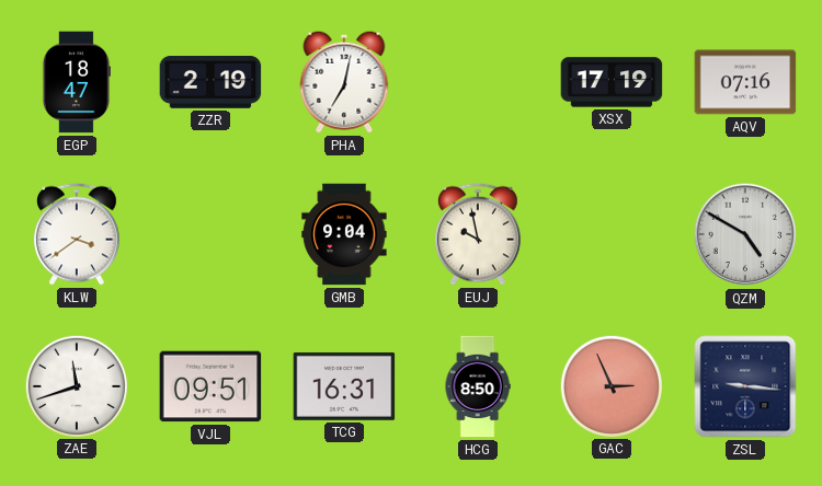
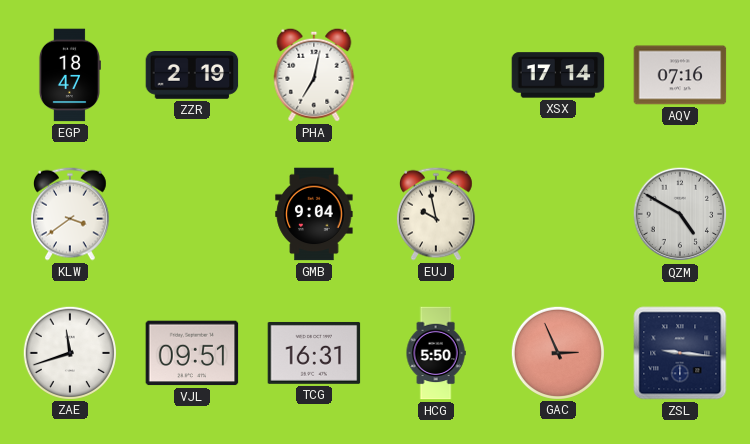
XSX: 17:19 -> 17:14 (558, 75)
HCG: 8:50 -> 5:50 (436, 353)
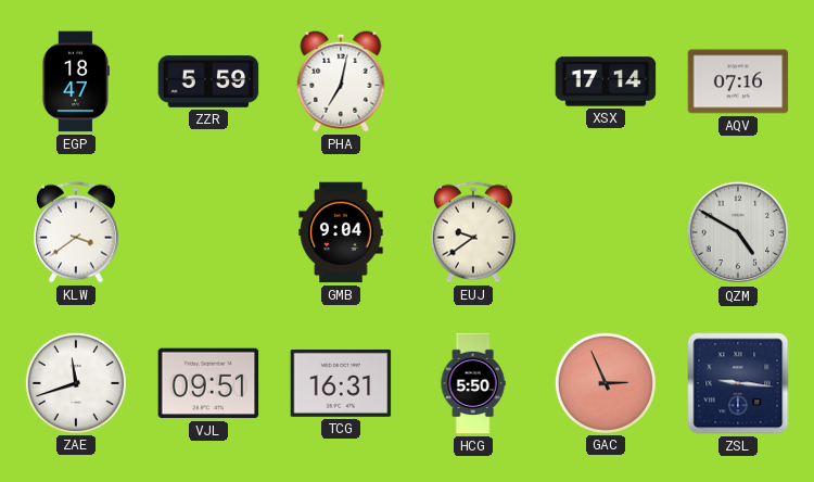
ZZR: 2:19 -> 5:59 (208, 83)
EUJ: 9:58 -> 9:39 (473, 232)
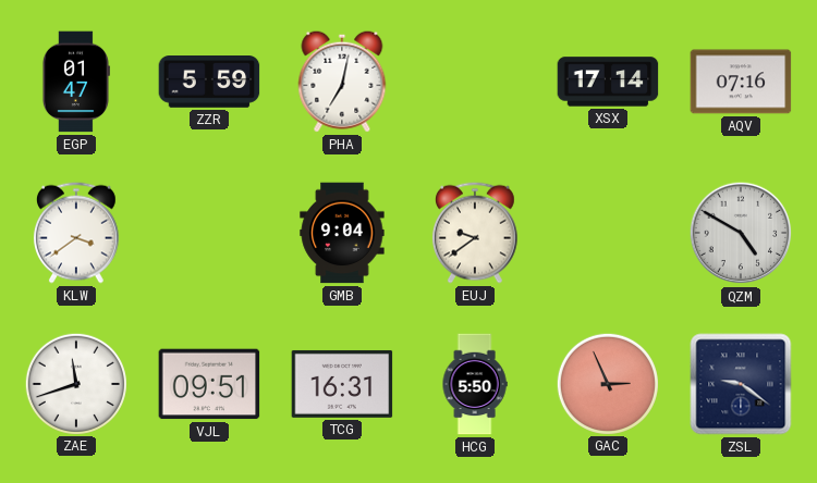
EGP: 18:47 -> 01:47 (75, 82)
ZSL: 9:16 -> 9:21 (741, 384)
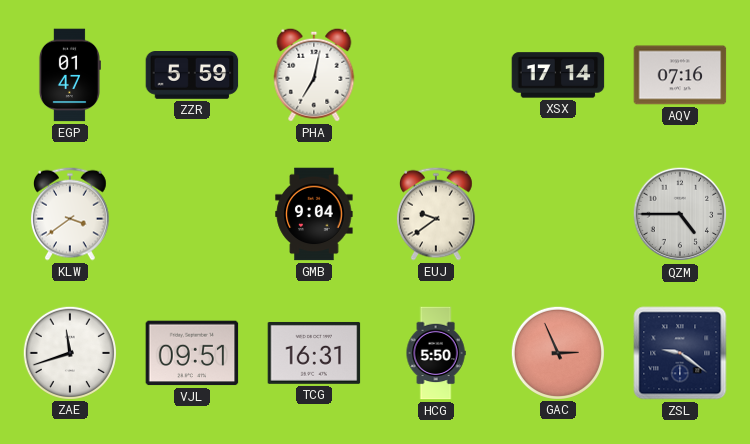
QZM: 4:50 -> 4:45 (680, 214)
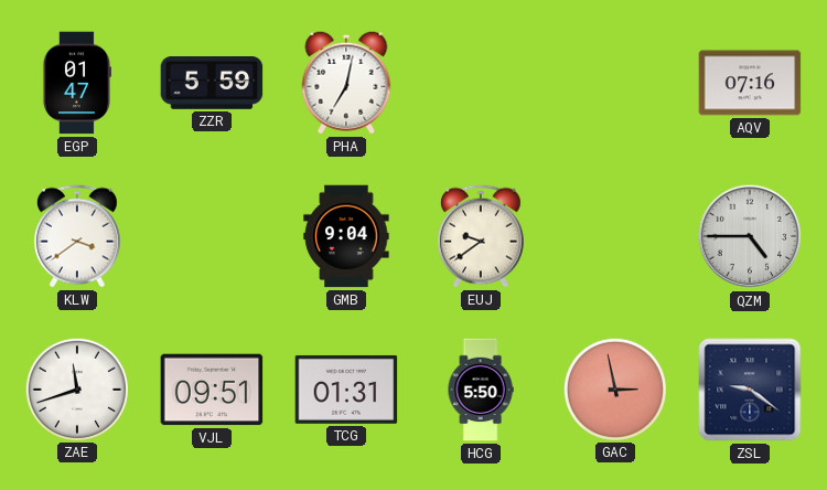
XSX: 17:14 -> none (558, 75)
TCG: 16:31 -> 01:31 (346, 390)
GAC: 2:56 -> 2:58 (614, 388)
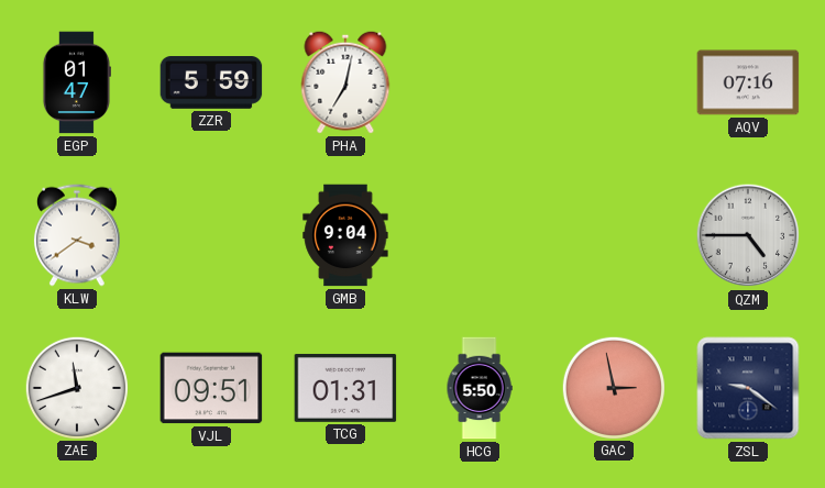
EUJ: 9:39 -> none (481, 236)
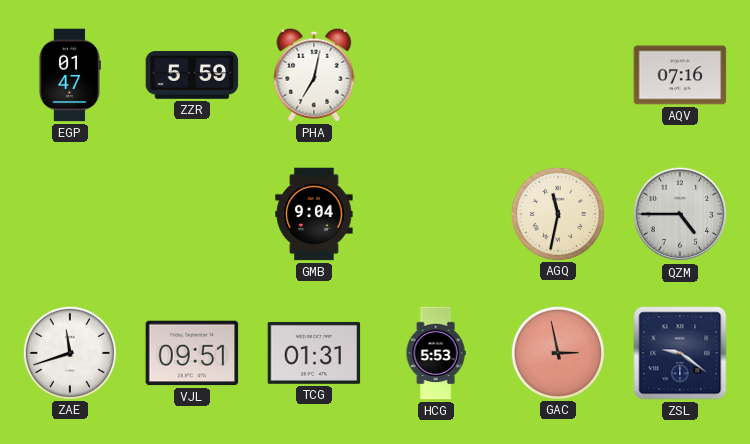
KLW: 3:39 -> none (77, 235)
AGQ: none -> 11:32 (557, 213)
HCG: 5:50 -> 5:53 (436, 353)
